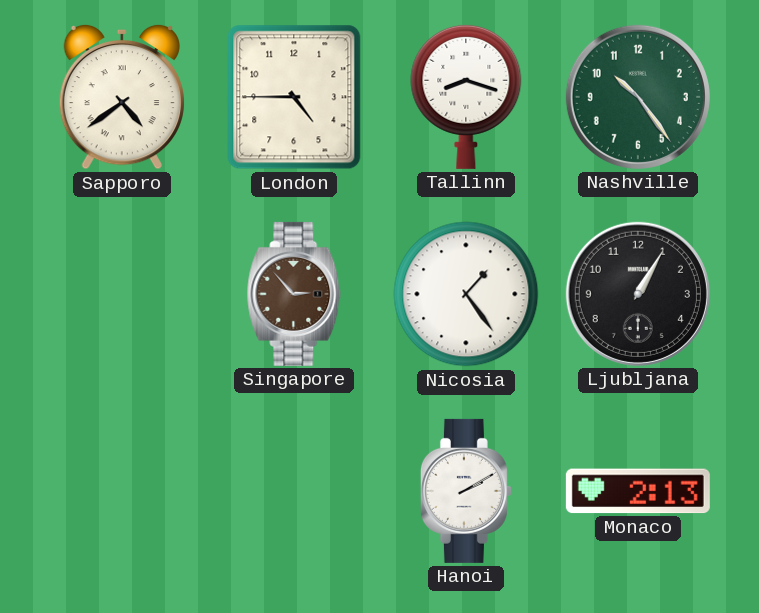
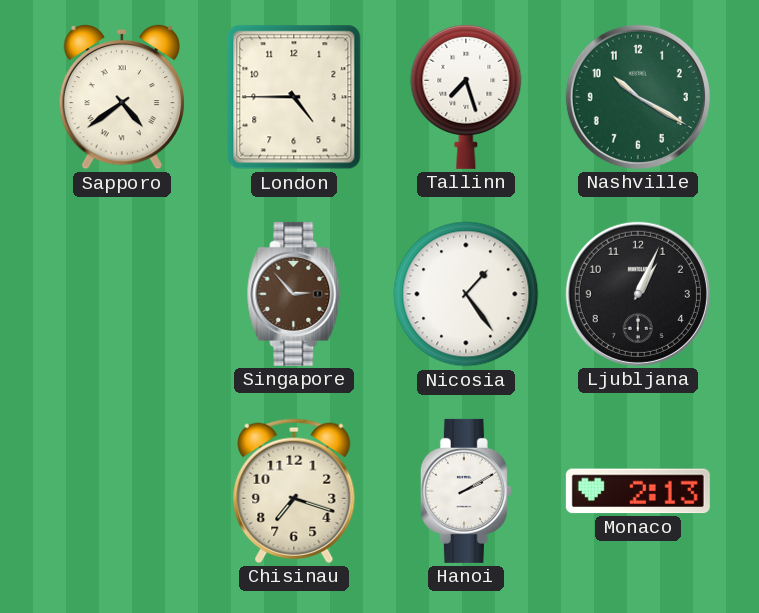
Tallinn: 8:18 -> 7:27 (466, 96)
Nashville: 10:24 -> 10:20 (638, 97)
Ljubljana: 1:05 -> 1:04 (638, 294)
Chisinau: none -> 7:18 (294, 491)
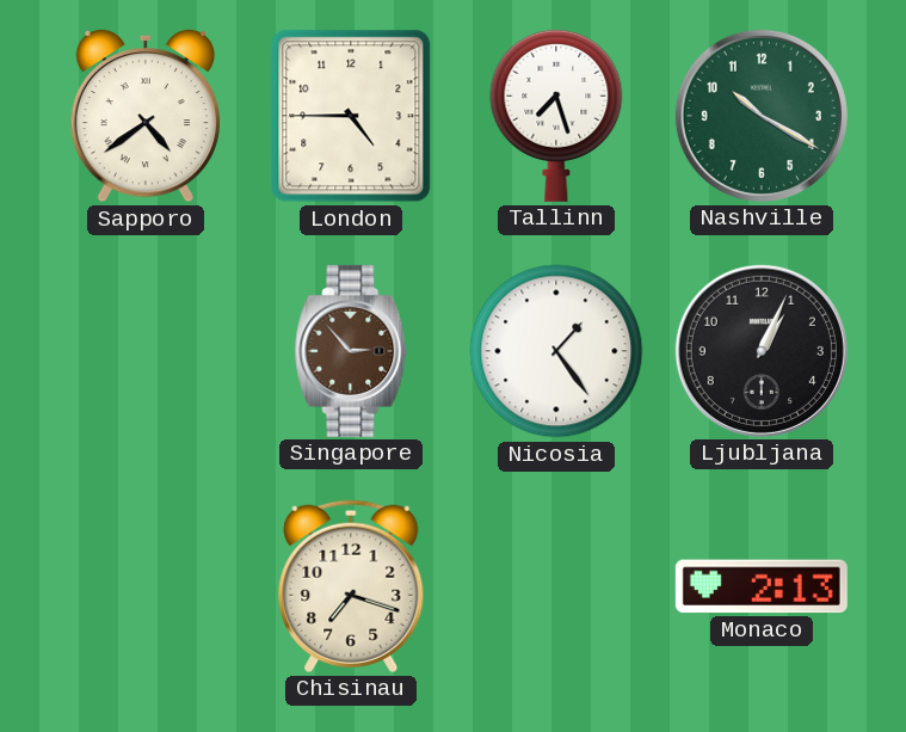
Hanoi: 2:10 -> none (466, 491)
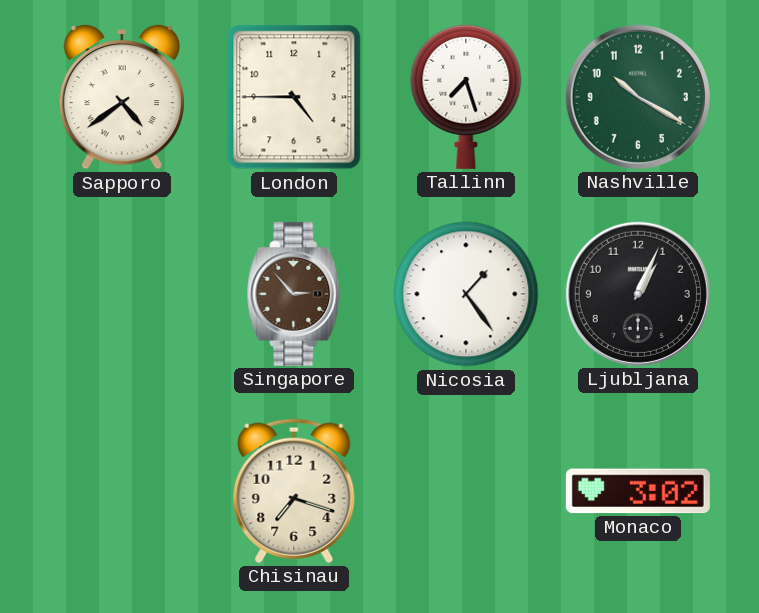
Monaco: 2:13 -> 3:02 (638, 491)
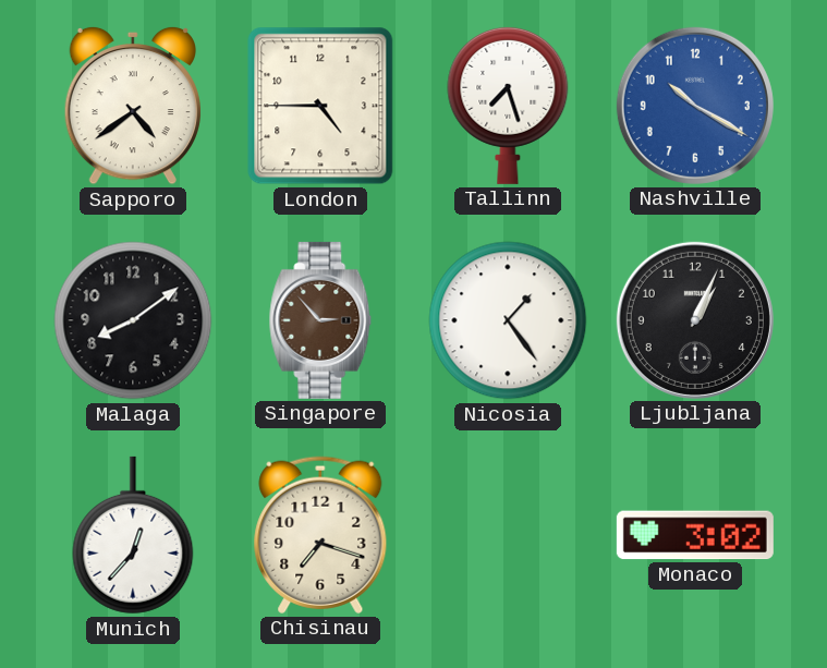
Nashville dial: green -> blue (695, 106)
Malaga: none -> 8:09 (133, 320)
Munich: none -> 12:37 (133, 535)
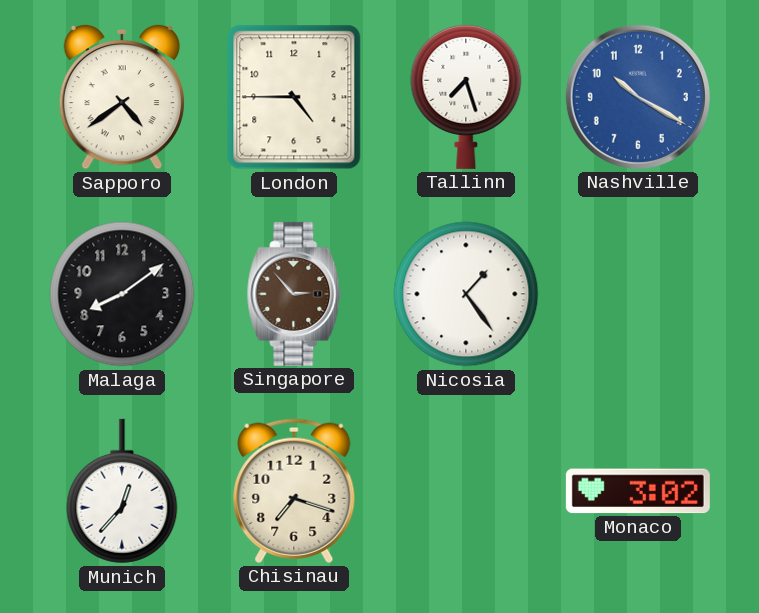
Ljubljana: 1:04 -> none (695, 320)
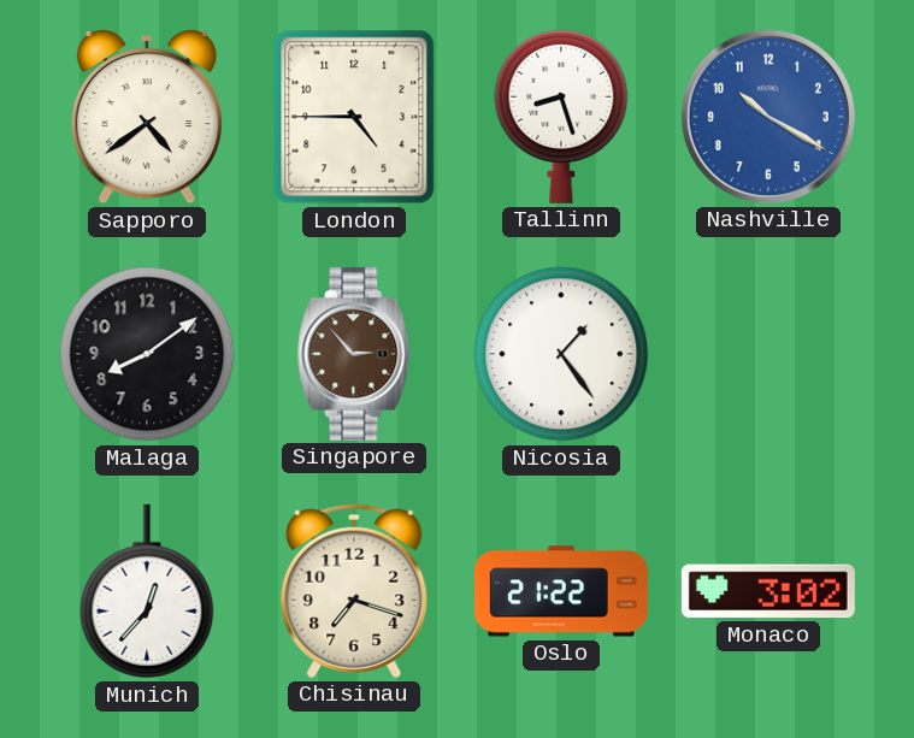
Tallinn: 7:27 -> 8:27 (561, 116)
Oslo: none -> 21:22 (561, 591)
